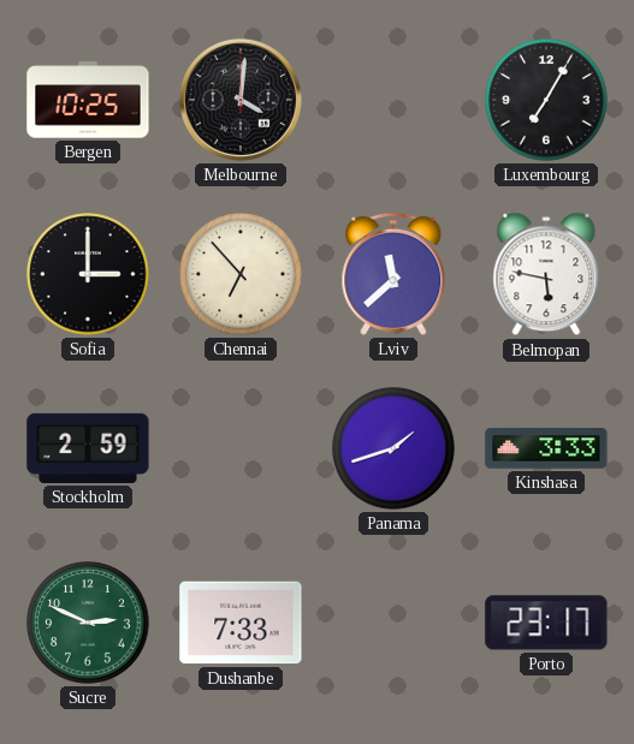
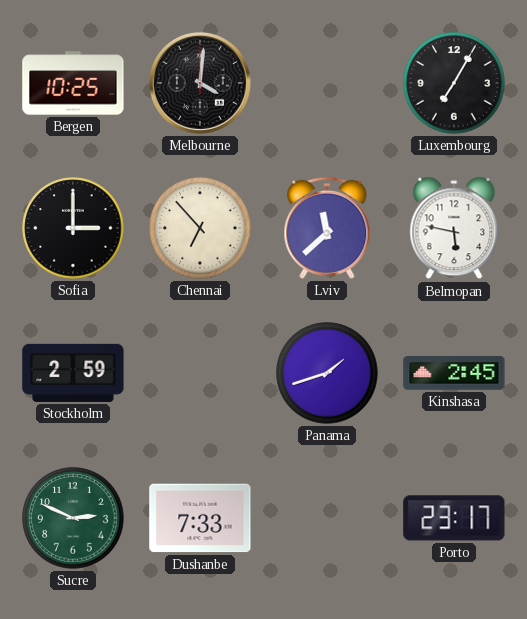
Kinshasa: 3:33 -> 2:45 (454, 373)
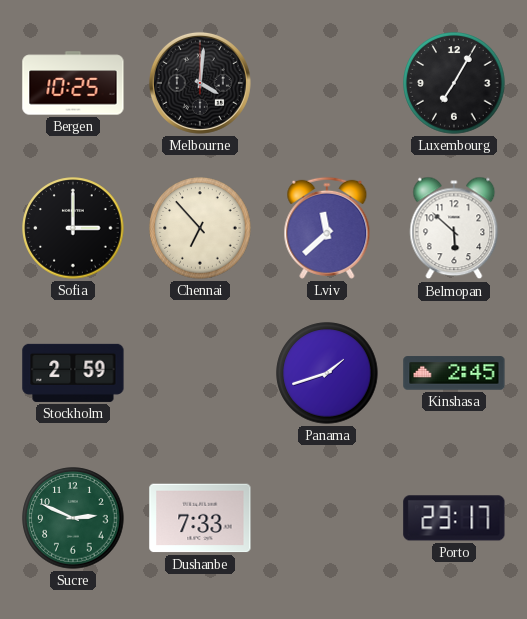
Belmopan: 5:47 -> 5:52 (454, 228)
